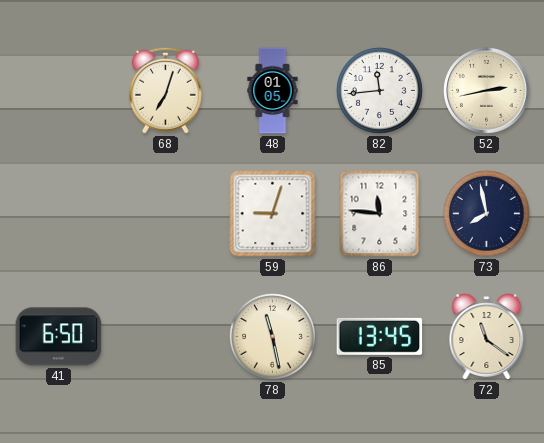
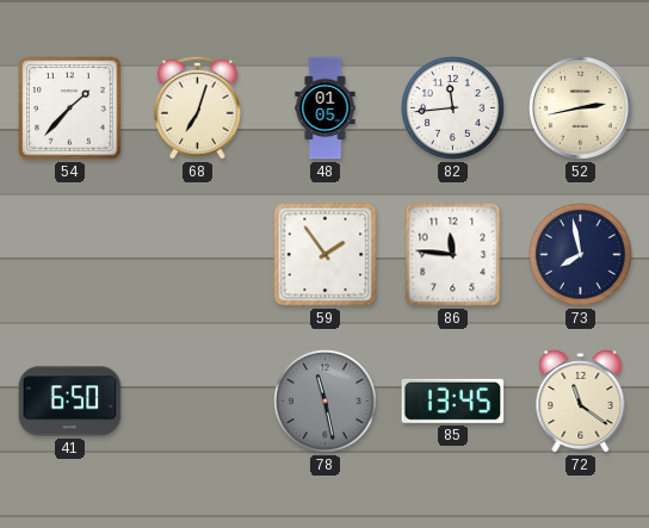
54: none -> 1:37 (70, 108)
59: 9:03 -> 1:54 (326, 255)
78 dial: cream -> grey (326, 402)
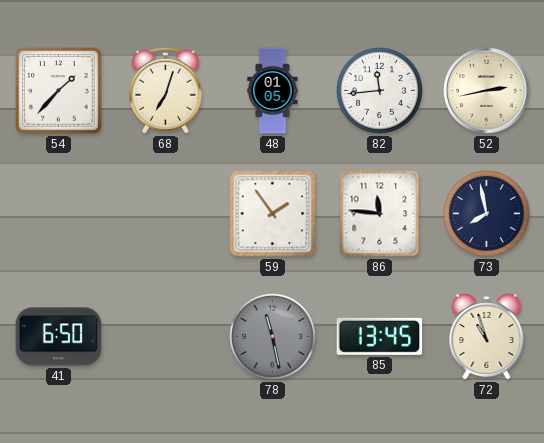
72: 11:21 -> 10:57 (487, 337)
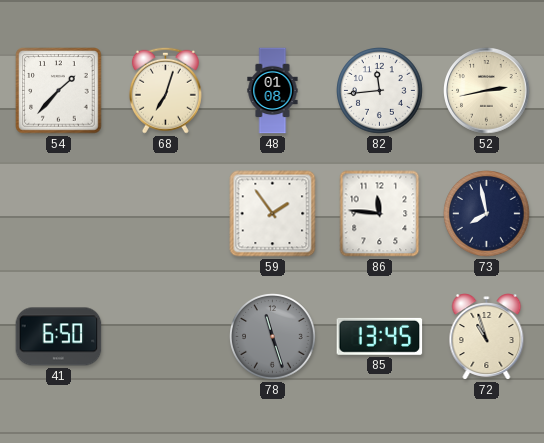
48: 01:05 -> 01:08 (273, 91)
78: 11:28 -> 11:27 (273, 337)
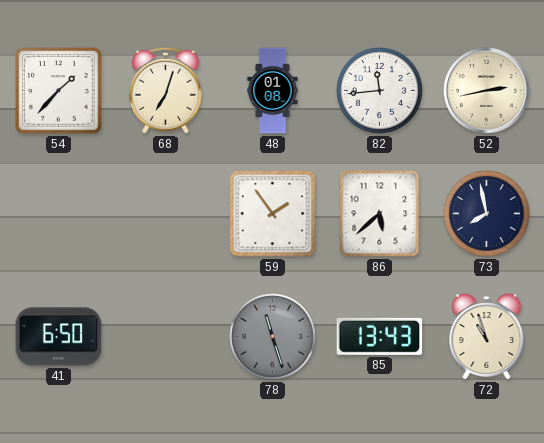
86: 11:46 -> 5:38 (380, 214)
85: 13:45 -> 13:43 (380, 336)
